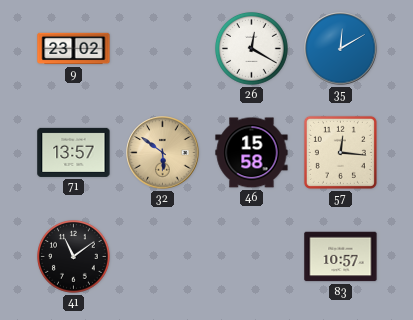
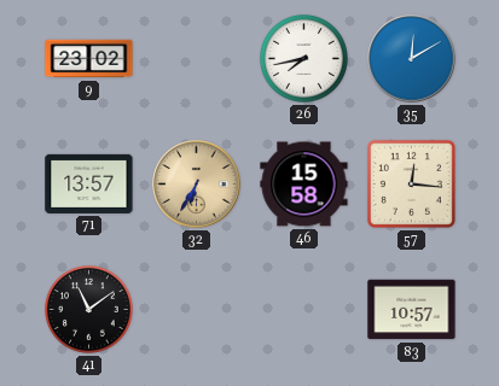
26: 12:20 -> 7:43 (304, 59)
32: 5:51 -> 6:35 (197, 185)
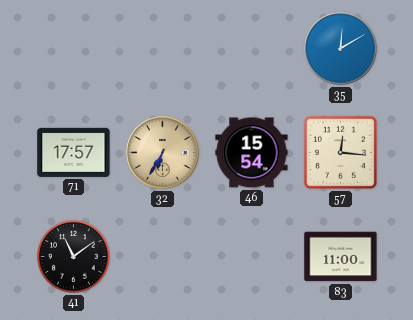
9: 23:02 -> none (89, 59)
26: 7:43 -> none (304, 59)
71: 13:57 -> 17:57 (74, 152)
46: 15:58 -> 15:54 (252, 153)
83: 10:57 -> 11:00 (341, 257)
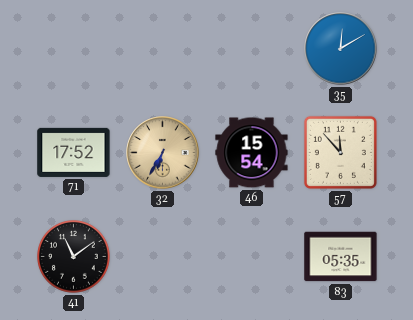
71: 17:57 -> 17:52 (74, 152)
57: 12:16 -> 11:53 (340, 152)
83: 11:00 -> 05:35 (341, 257)
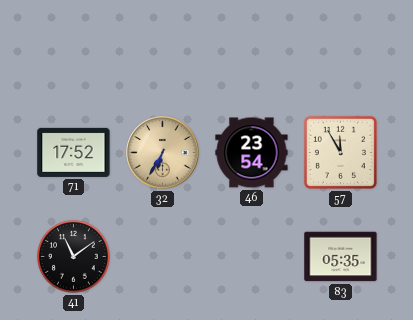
35: 12:10 -> none (341, 49)
46: 15:54 -> 23:54 (252, 153)
57: 11:53 -> 11:55 (340, 152)
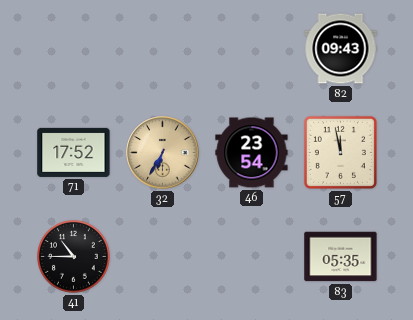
82: none -> 09:43 (341, 49)
57: 11:55 -> 11:58 (340, 152)
41: 11:09 -> 10:45 (74, 257)
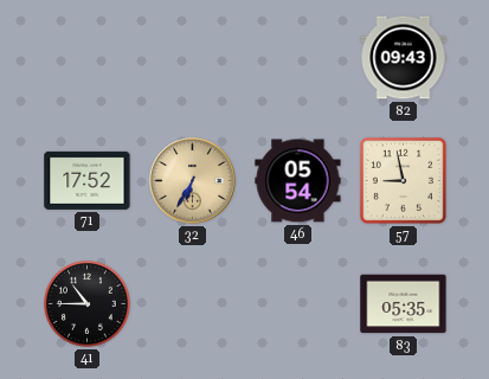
46: 23:54 -> 05:54 (298, 181)
57: 11:58 -> 8:58 (403, 180)
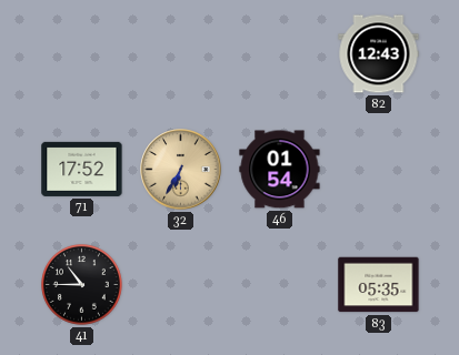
82: 09:43 -> 12:43 (379, 54)
46: 05:54 -> 01:54 (280, 170)
57: 8:58 -> none (403, 180)
